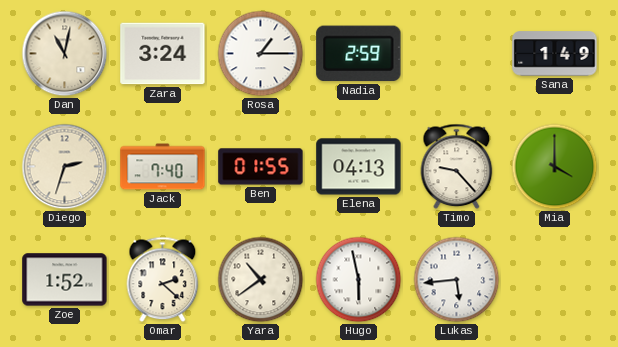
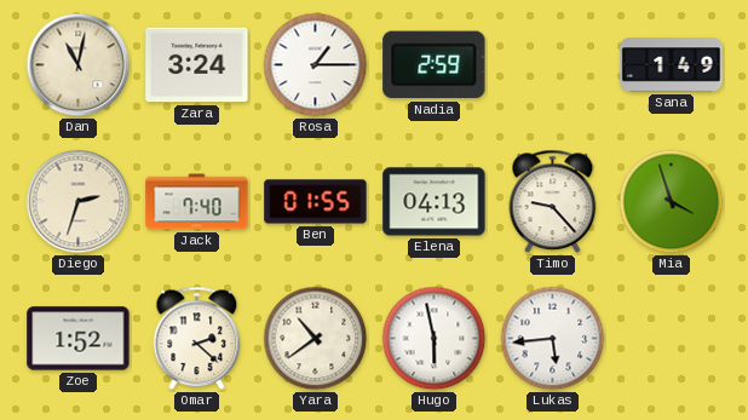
Mia: 4:00 -> 3:57 (672, 202)
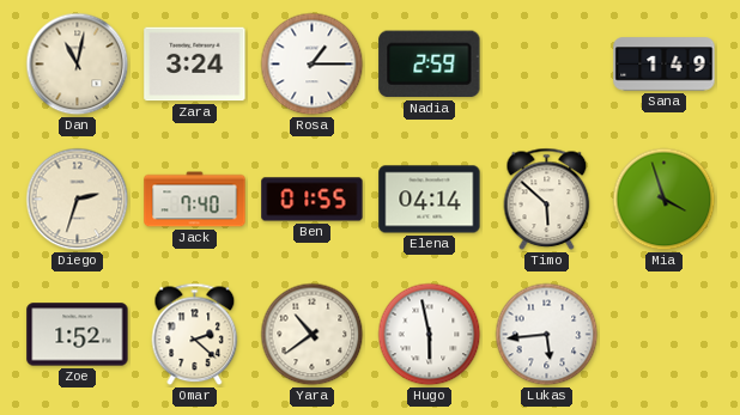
Elena: 04:13 -> 04:14 (430, 200)
Timo: 9:23 -> 5:52 (547, 200)
